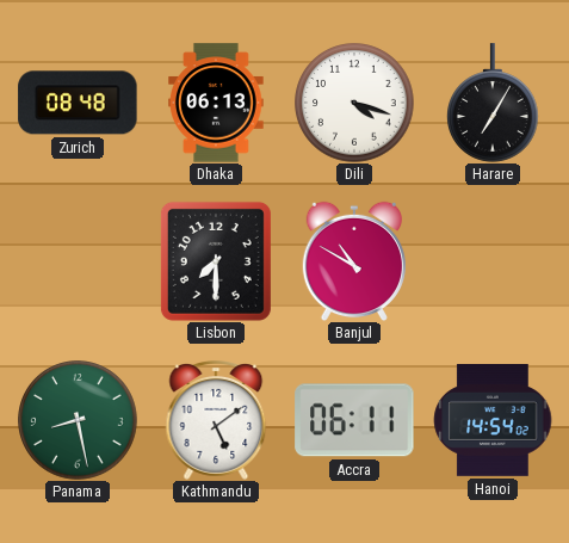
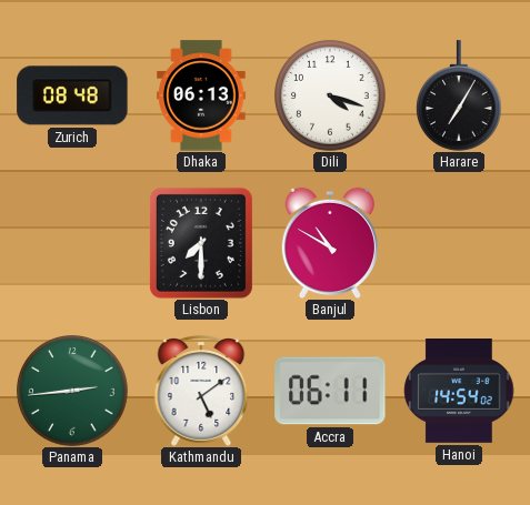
Panama: 8:28 -> 2:44 (72, 391)
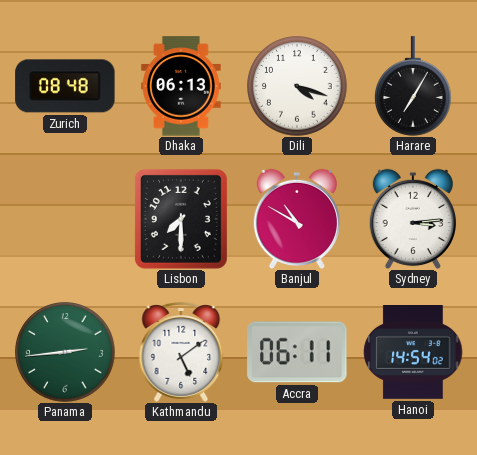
Sydney: none -> 3:14 (413, 219)
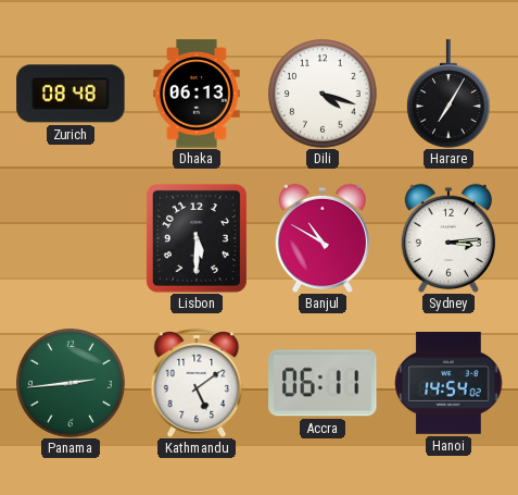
Lisbon: 7:30 -> 5:30 (197, 238)
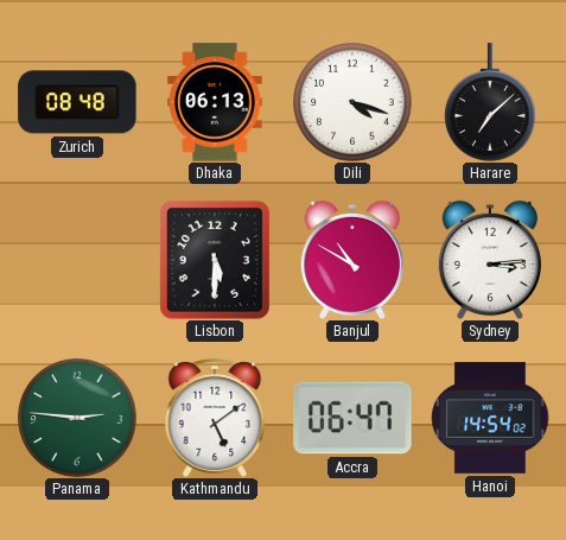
Harare: 7:05 -> 7:08 (491, 102)
Panama: 2:44 -> 2:46 (77, 418)
Accra: 06:11 -> 06:47 (352, 418)
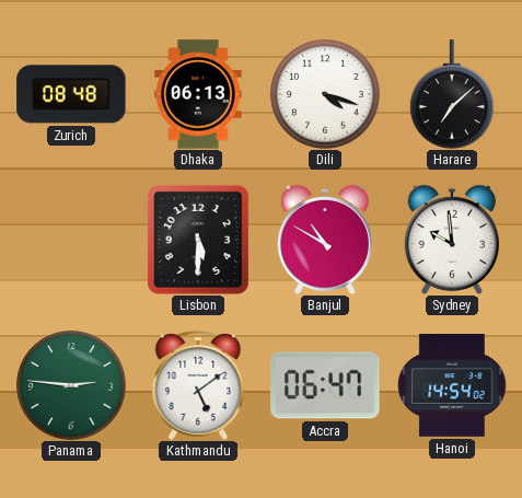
Sydney: 3:14 -> 9:59 (452, 240)
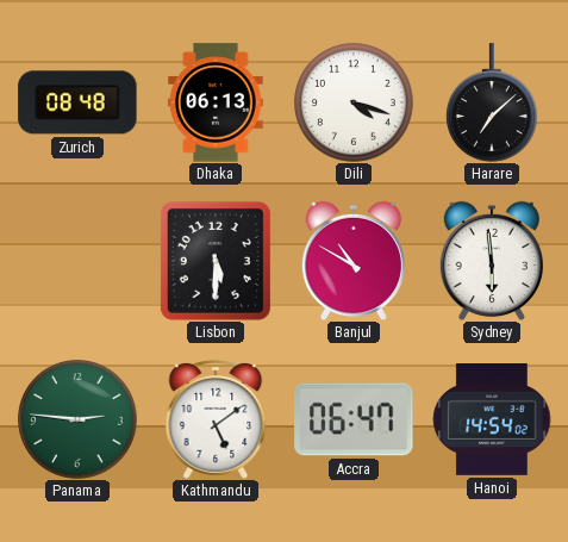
Sydney: 9:59 -> 5:59 (492, 261)
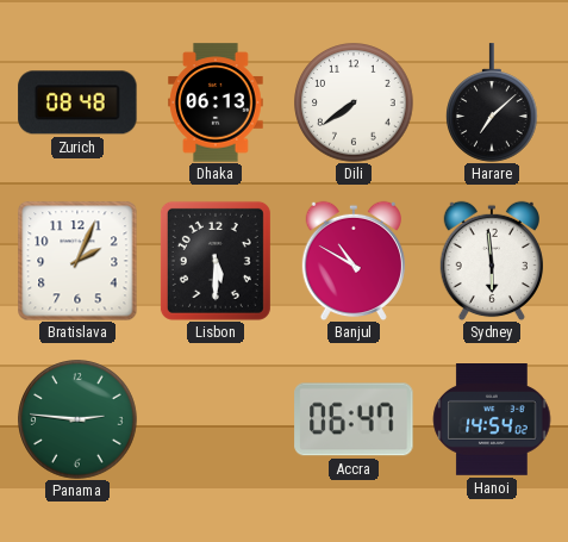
Dili: 4:18 -> 7:39 (354, 102)
Bratislava: none -> 2:04 (77, 261)
Kathmandu: 5:09 -> none (216, 420)
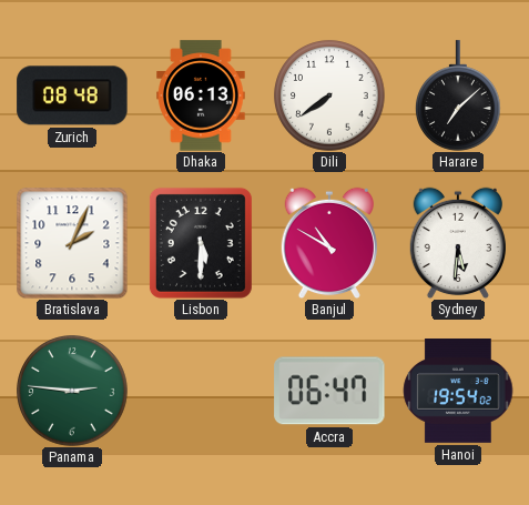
Sydney: 5:59 -> 5:31 (458, 243)
Hanoi: 14:54 -> 19:54 (458, 392)
